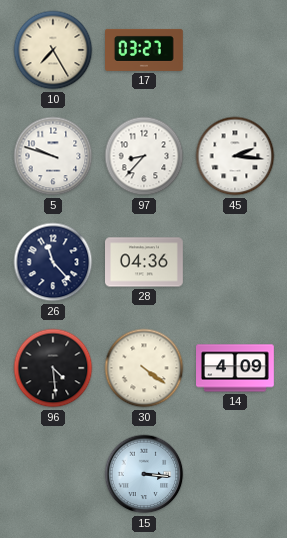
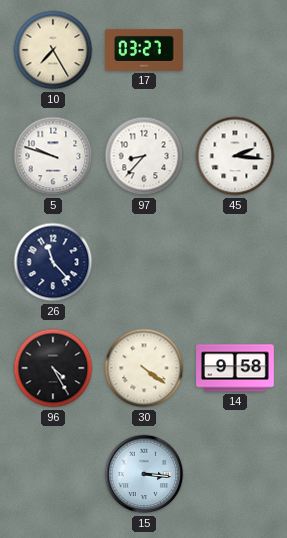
28: 04:36 -> none (145, 262)
96: 4:29 -> 4:25 (53, 368)
14: 4:09 -> 9:58 (236, 368)
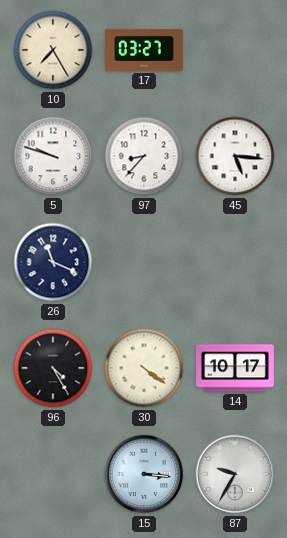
45: 2:16 -> 5:16 (235, 156)
26: 11:23 -> 11:19 (53, 262)
14: 9:58 -> 10:17 (236, 368)
87: none -> 9:35 (235, 474)
